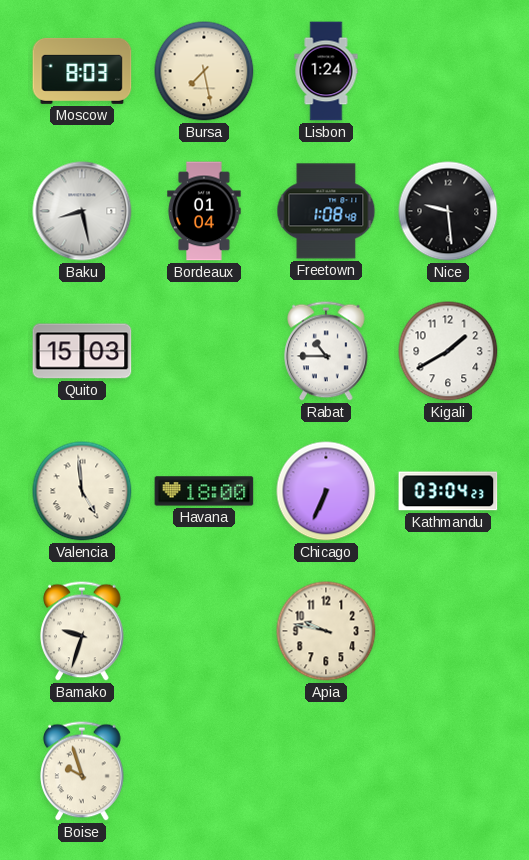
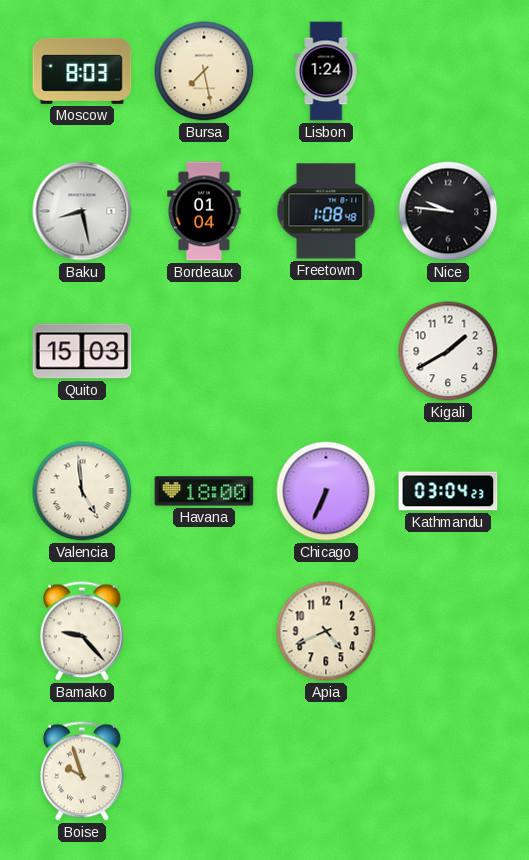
Nice: 9:29 -> 9:46 (448, 211)
Rabat: 10:45 -> none (326, 351)
Bamako: 9:33 -> 9:23 (82, 631)
Apia: 9:47 -> 4:41 (326, 631)
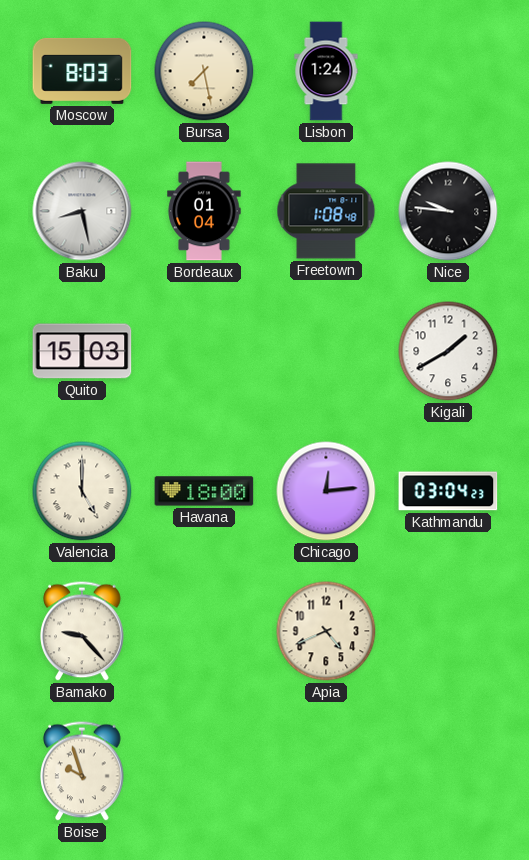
Valencia: 4:59 -> 5:00 (82, 491)
Chicago: 6:34 -> 12:14 (326, 491)
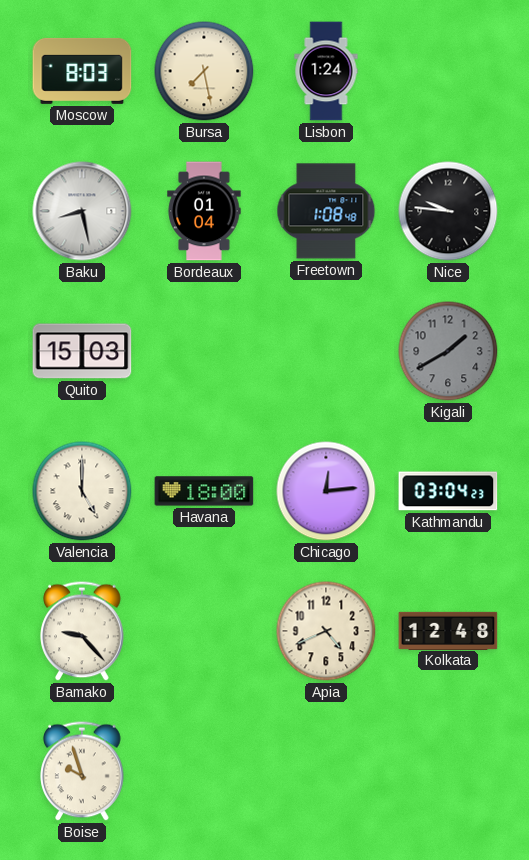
Kigali dial: white -> grey (448, 351)
Kolkata: none -> 12:48 (448, 630)
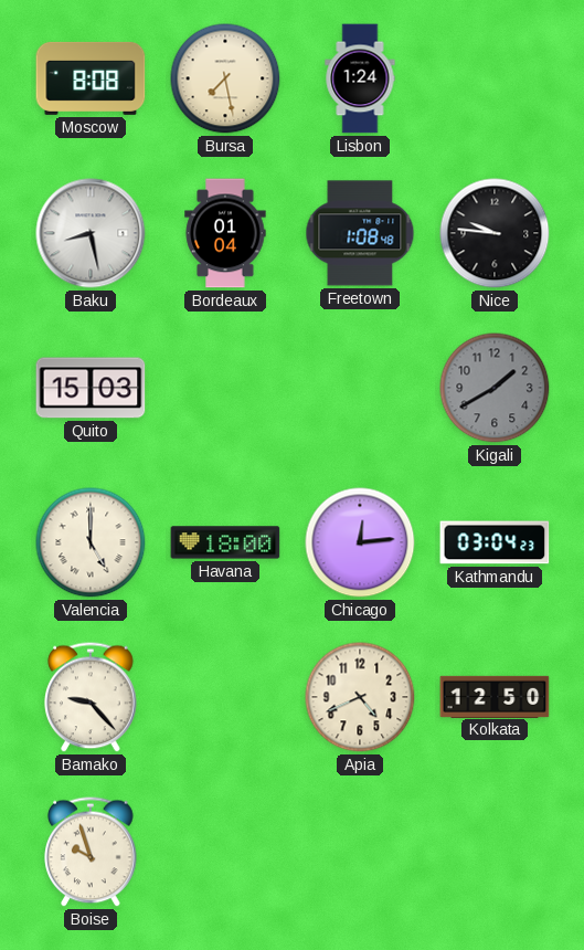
Moscow: 8:03 -> 8:08 (91, 78)
Kolkata: 12:48 -> 12:50 (495, 696)
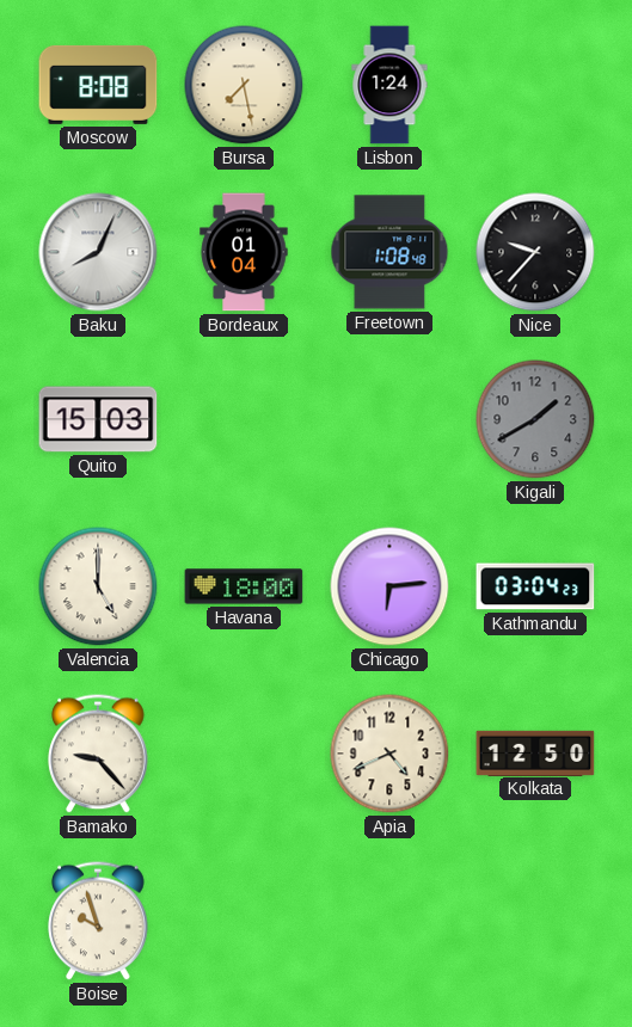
Baku: 8:28 -> 8:04 (98, 252)
Nice: 9:46 -> 9:37 (535, 252)
Chicago: 12:14 -> 6:14 (389, 586)
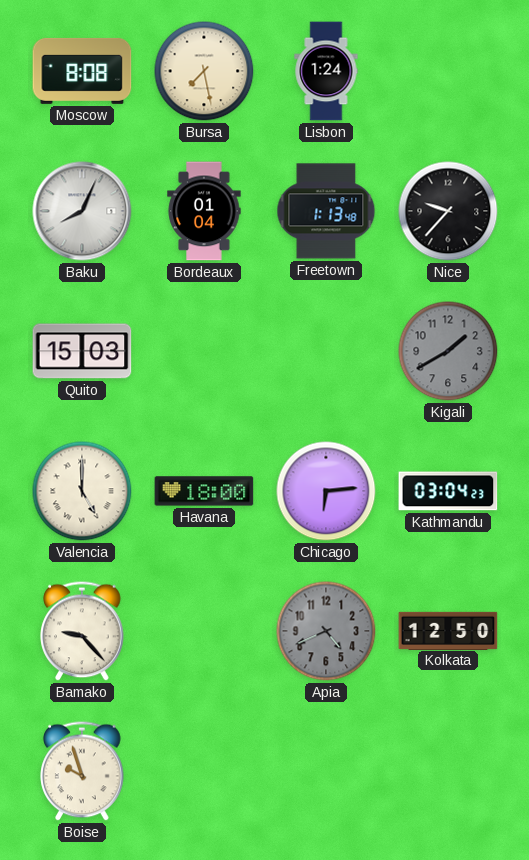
Freetown: 1:08 -> 1:13 (326, 211)
Apia dial: cream -> grey (326, 631)
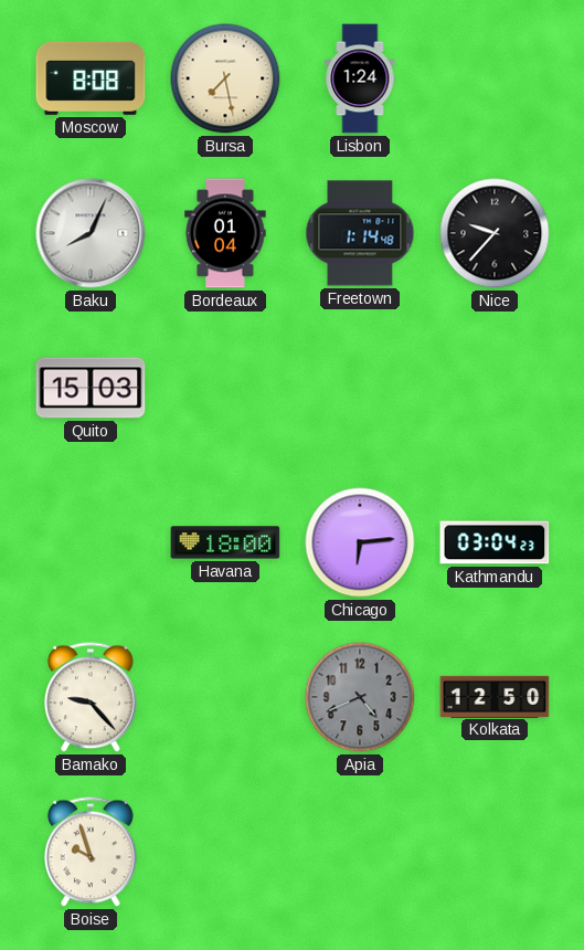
Freetown: 1:13 -> 1:14 (360, 233)
Kigali: 1:40 -> none (448, 351)
Valencia: 5:00 -> none (82, 491)
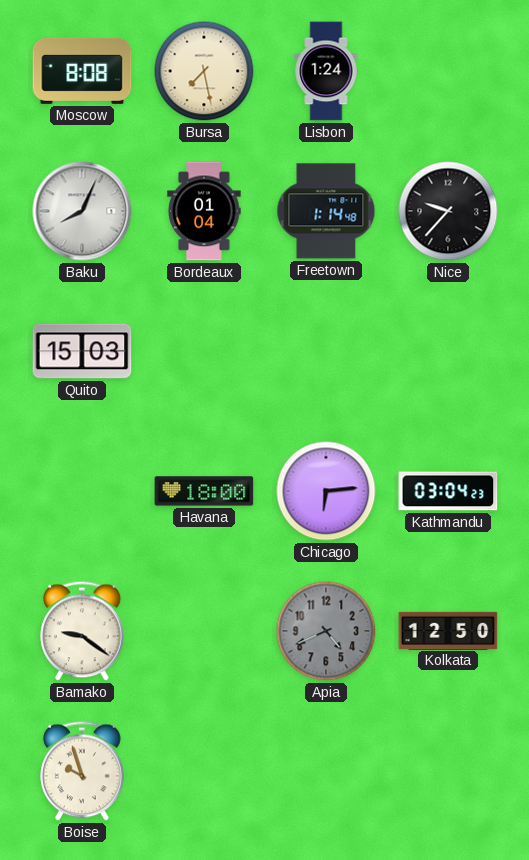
Bamako: 9:23 -> 9:21 (82, 631)
